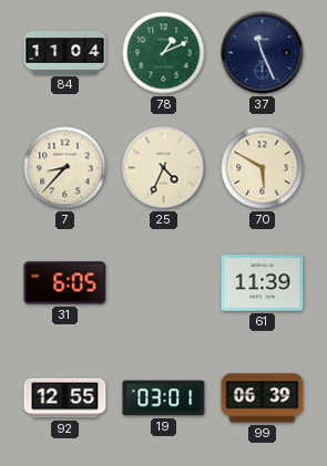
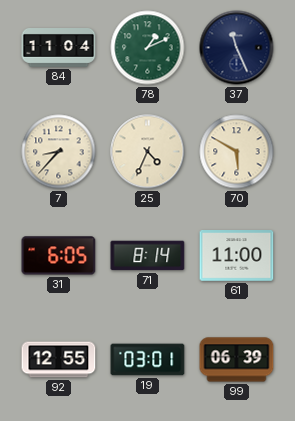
71: none -> 8:14 (148, 256)
61: 11:39 -> 11:00 (237, 256)
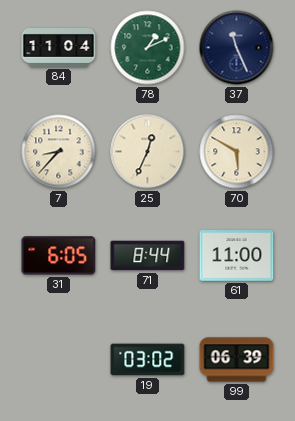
25: 4:34 -> 12:34 (148, 152)
71: 8:14 -> 8:44 (148, 256)
92: 12:55 -> none (59, 360)
19: 03:01 -> 03:02 (148, 360)
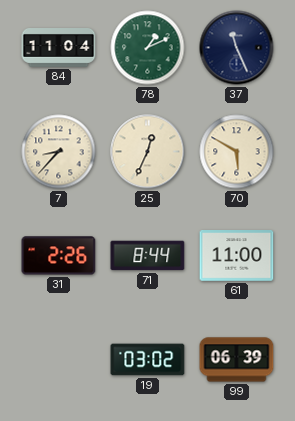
31: 6:05 -> 2:26 (59, 256)
